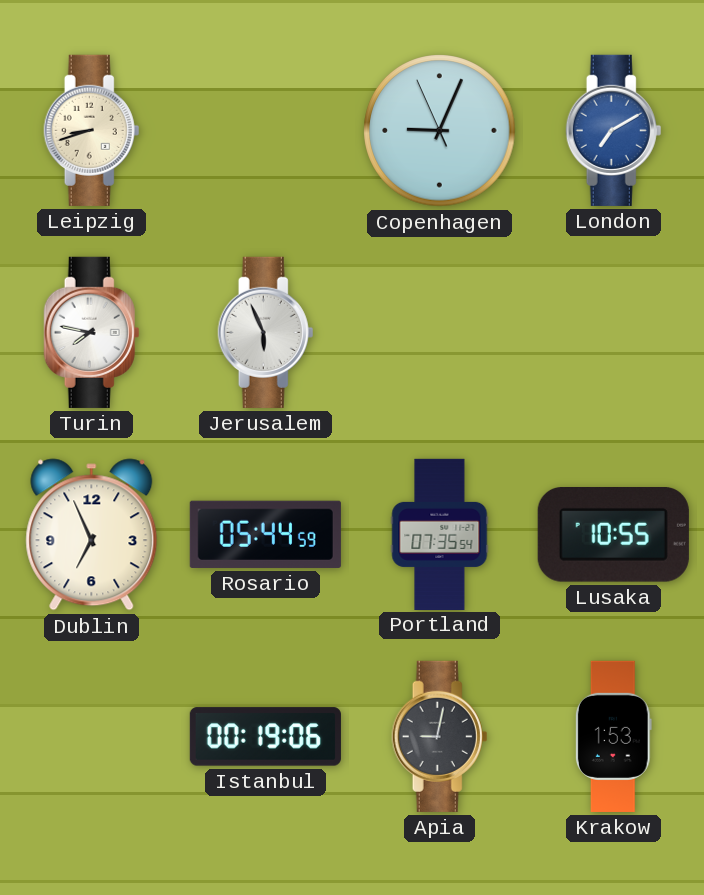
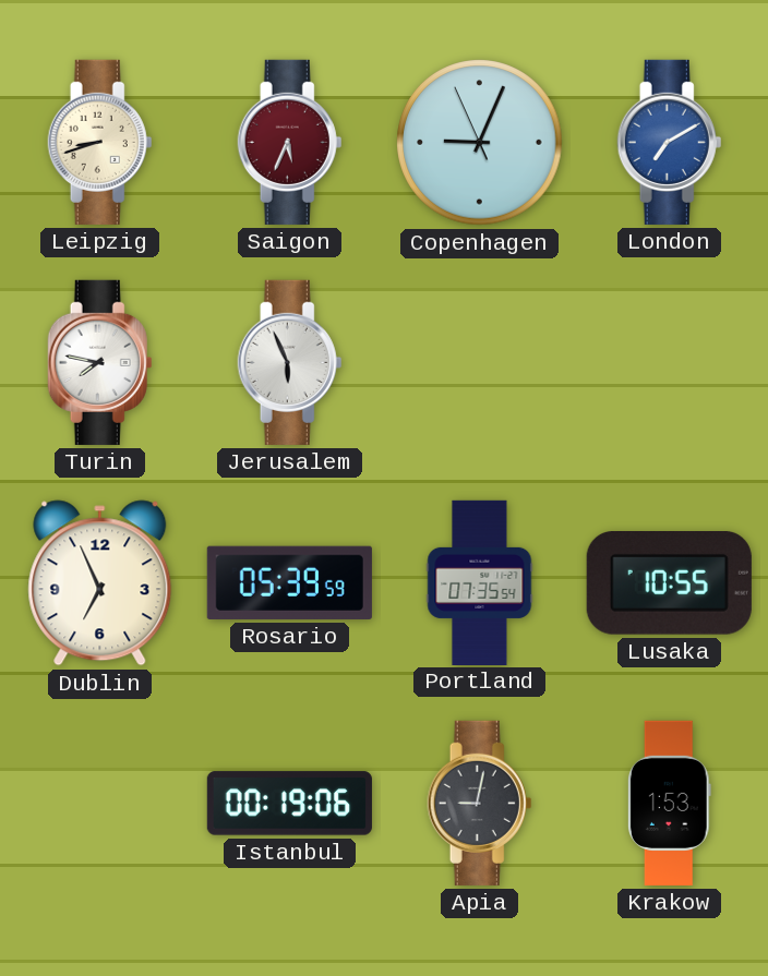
Saigon: none -> 5:34 (290, 142)
Rosario: 05:44 -> 05:39 (289, 582)
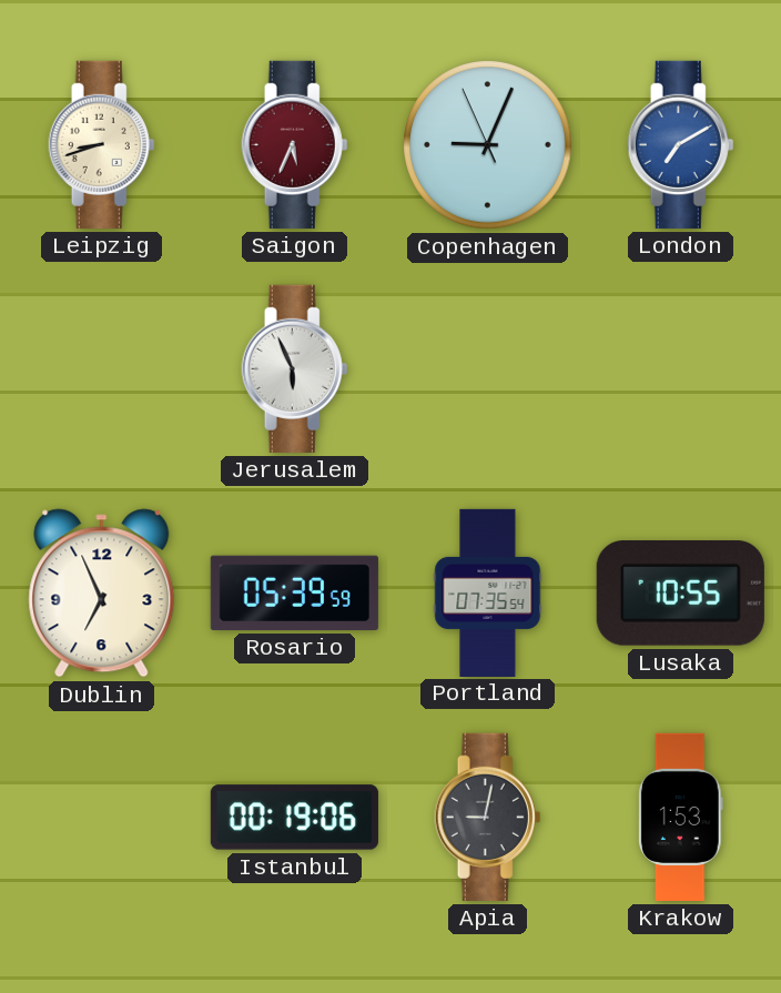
Turin: 7:47 -> none (100, 362)
